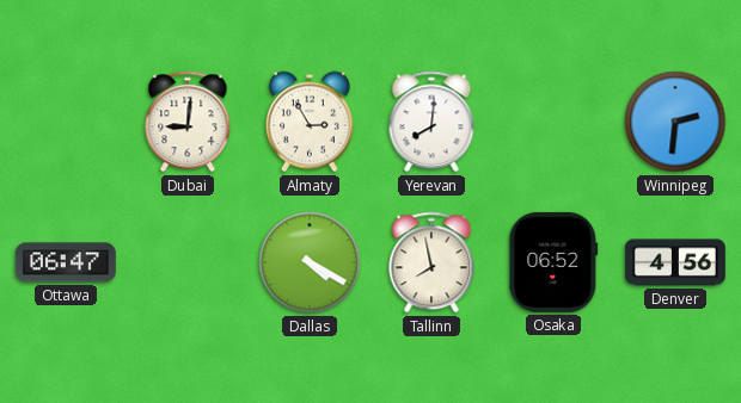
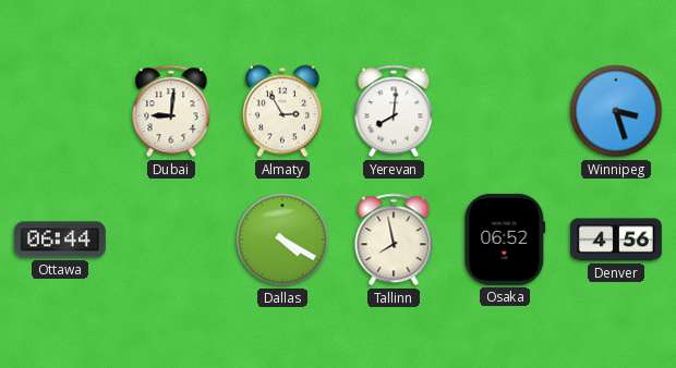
Winnipeg: 2:31 -> 3:27 (616, 111)
Ottawa: 06:47 -> 06:44 (60, 240)
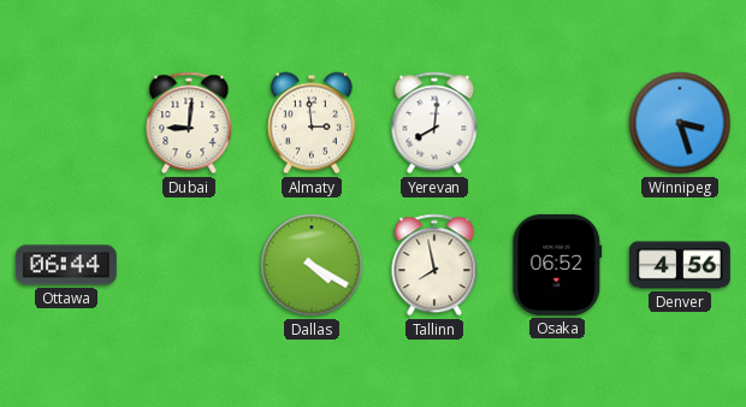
Almaty: 2:55 -> 2:59 (312, 123)
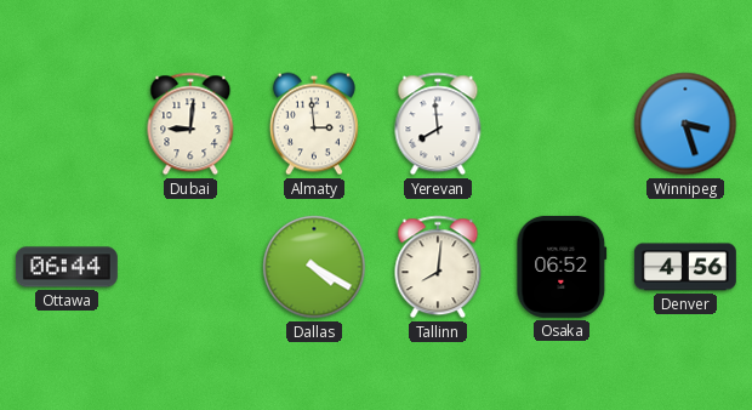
Yerevan: 8:01 -> 7:59 (438, 124)
Tallinn: 7:58 -> 8:01 (438, 267)
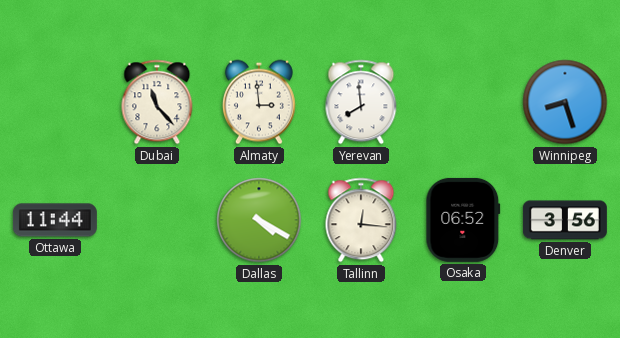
Dubai: 9:01 -> 11:23 (157, 102)
Winnipeg: 3:27 -> 8:27 (565, 102)
Ottawa: 06:44 -> 11:44 (55, 220)
Tallinn: 8:01 -> 12:16 (361, 220)
Denver: 4:56 -> 3:56 (565, 220)
